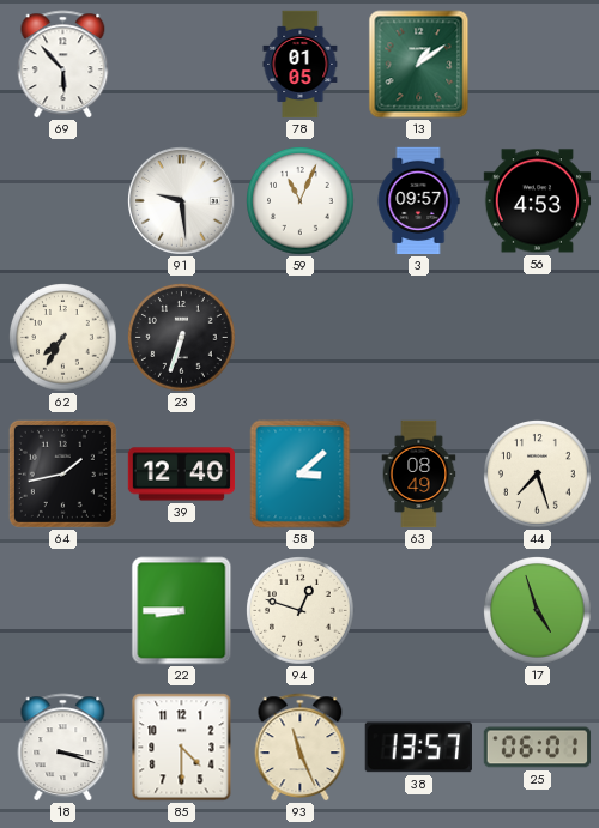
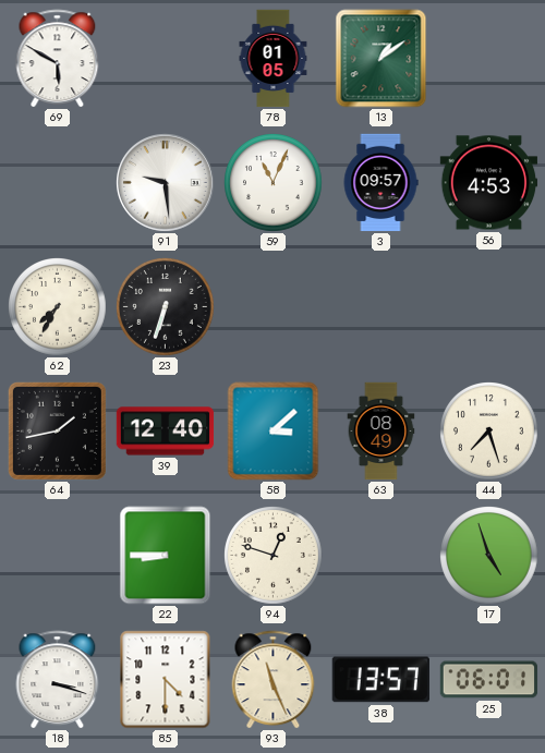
69: 5:53 -> 5:50 (58, 59)
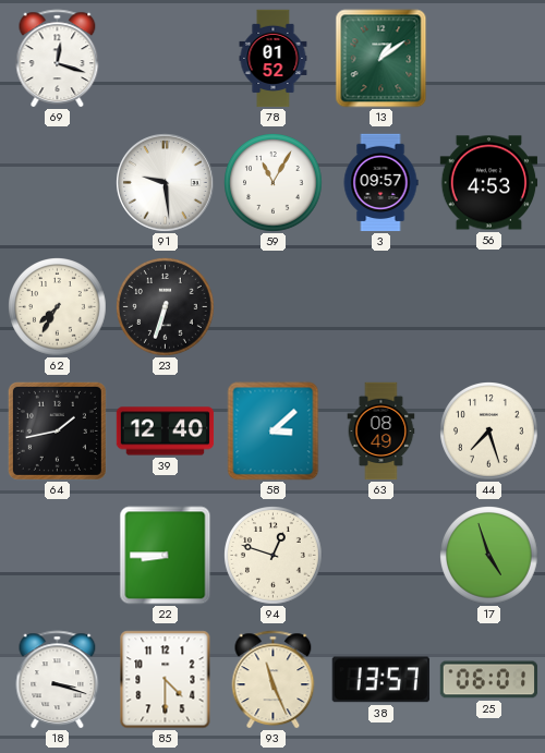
69: 5:50 -> 12:18 (58, 59)
78: 01:05 -> 01:52 (274, 59)
59: 11:04 -> 11:05 (274, 183)
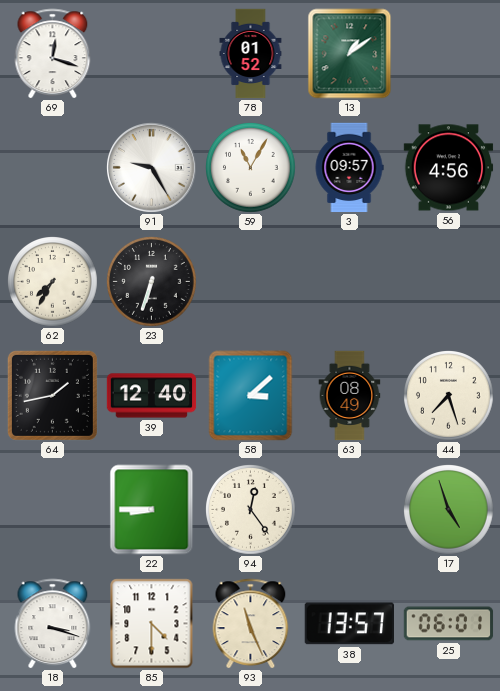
91: 9:29 -> 9:25 (152, 168)
56: 4:53 -> 4:56 (449, 168)
94: 12:48 -> 12:24 (251, 510)
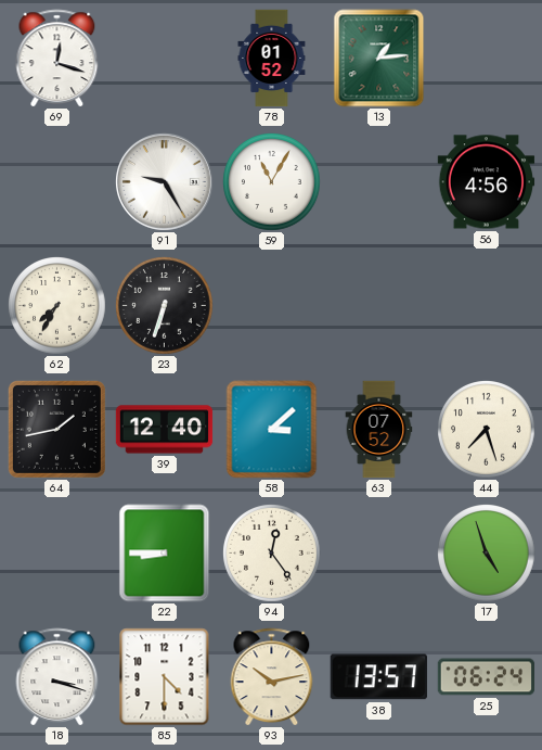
13: 1:09 -> 1:14 (379, 59)
3: 09:57 -> none (349, 168)
63: 08:49 -> 07:52 (379, 430)
93: 11:26 -> 10:13 (272, 677)
25: 06:01 -> 06:24 (487, 677)
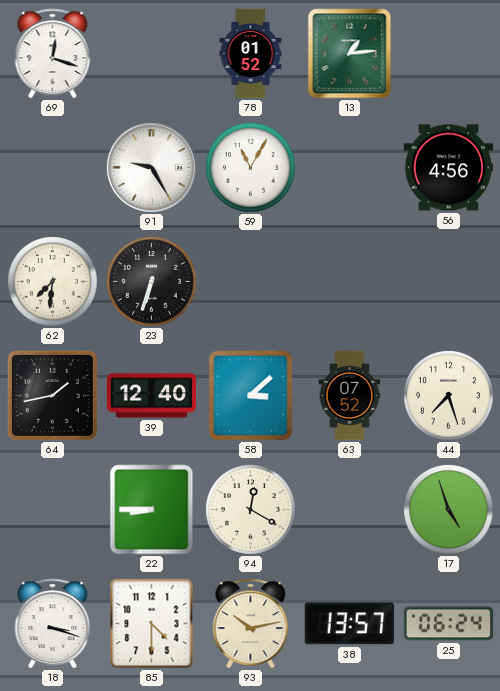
62: 7:35 -> 7:31 (53, 282)
94: 12:24 -> 12:20 (251, 510)
